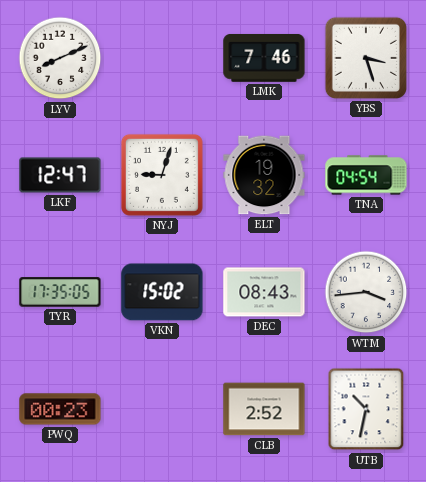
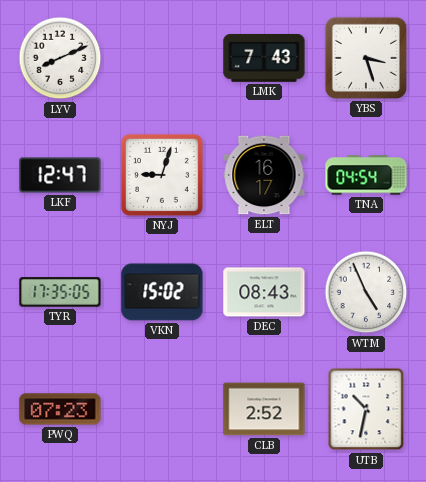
LMK: 7:46 -> 7:43 (264, 58)
ELT: 19:32 -> 16:17 (264, 175)
WTM: 3:44 -> 4:56 (366, 292)
PWQ: 00:23 -> 07:23 (60, 409)
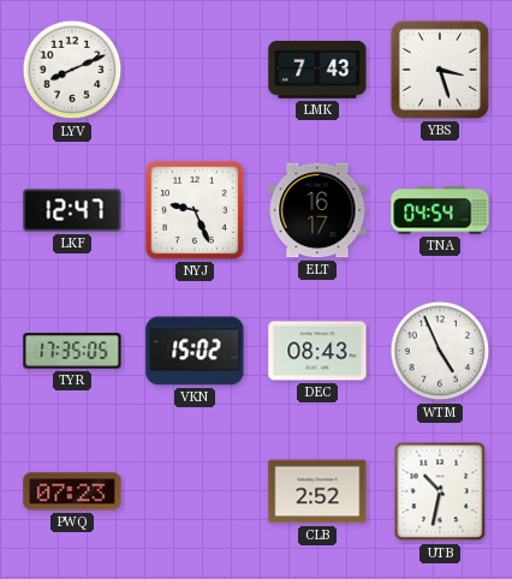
NYJ: 9:03 -> 9:26 (195, 210)
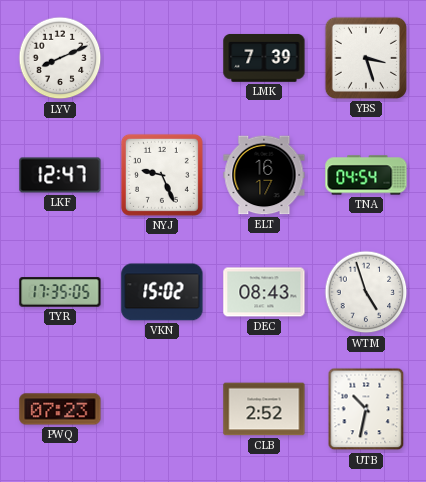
LMK: 7:43 -> 7:39 (264, 58)
WTM: 4:56 -> 4:57 (366, 292)
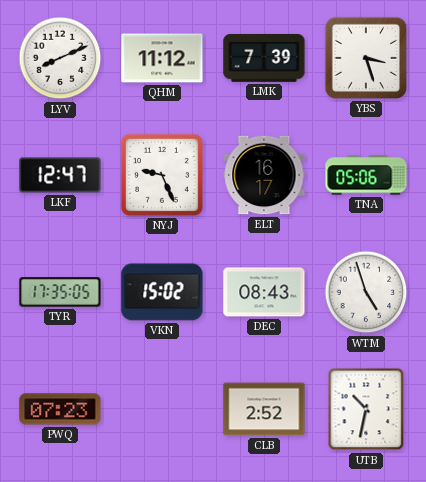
QHM: none -> 11:12 (162, 58)
TNA: 04:54 -> 05:06 (366, 175)
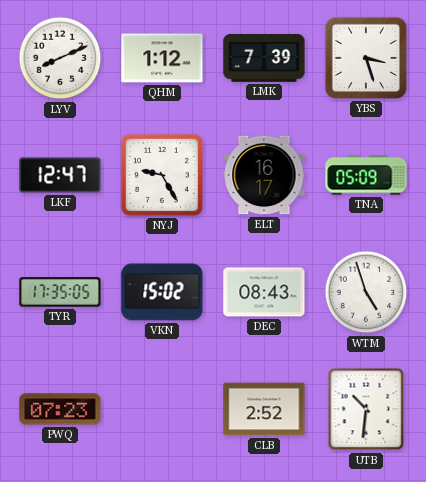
QHM: 11:12 -> 1:12 (162, 58)
NYJ: 9:26 -> 9:25 (162, 175)
TNA: 05:06 -> 05:09 (366, 175)
UTB: 10:32 -> 10:31 (366, 409)
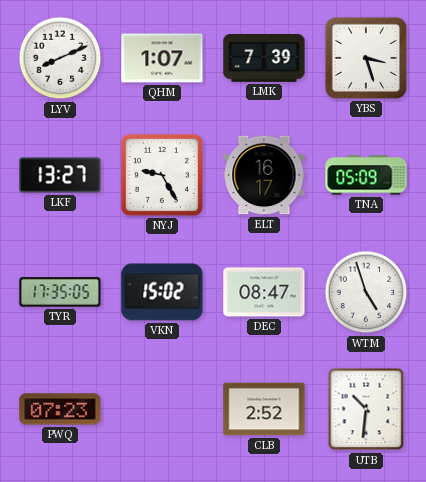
QHM: 1:12 -> 1:07 (162, 58)
LKF: 12:47 -> 13:27 (60, 175)
DEC: 08:43 -> 08:47 (264, 292)
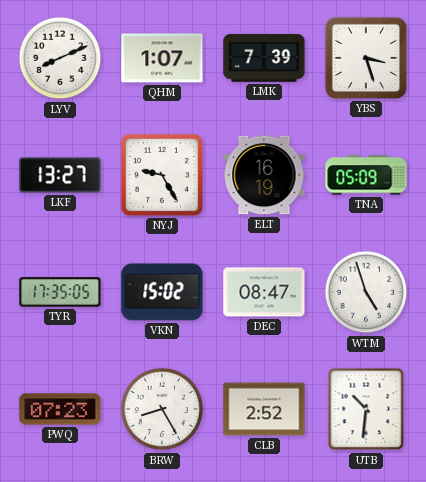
ELT: 16:17 -> 16:19 (264, 175)
BRW: none -> 8:25 (162, 409)
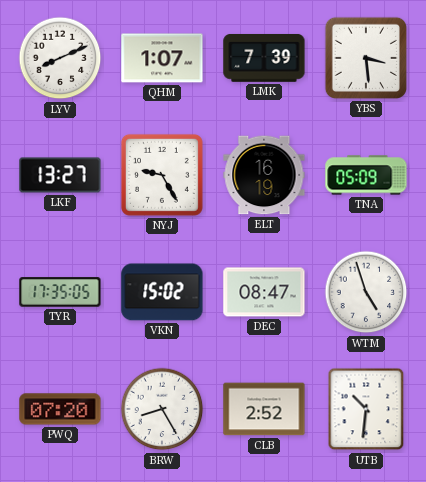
YBS: 3:27 -> 3:29 (366, 58)
PWQ: 07:23 -> 07:20 (60, 409)
